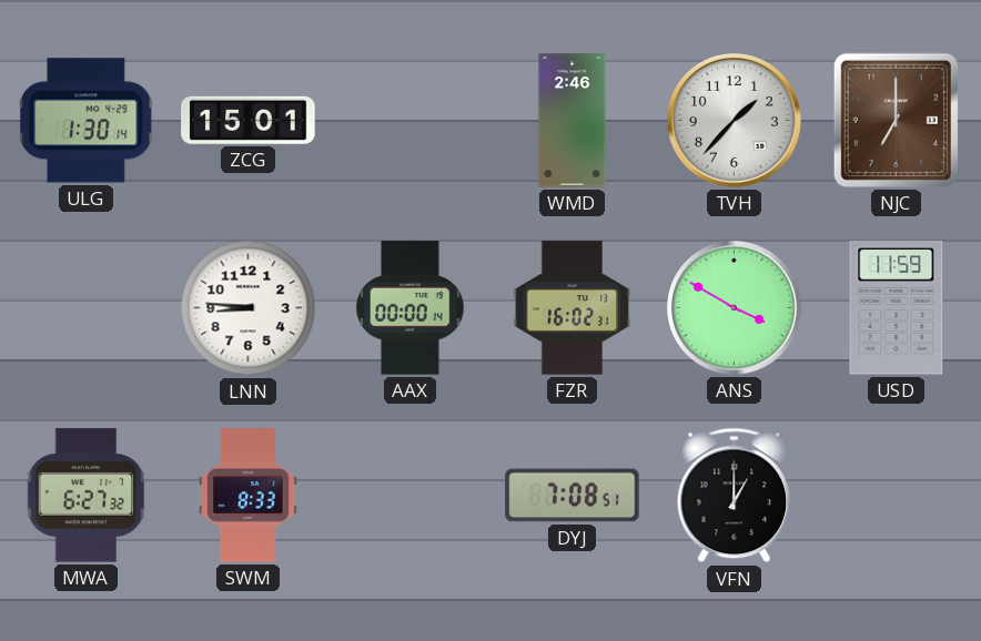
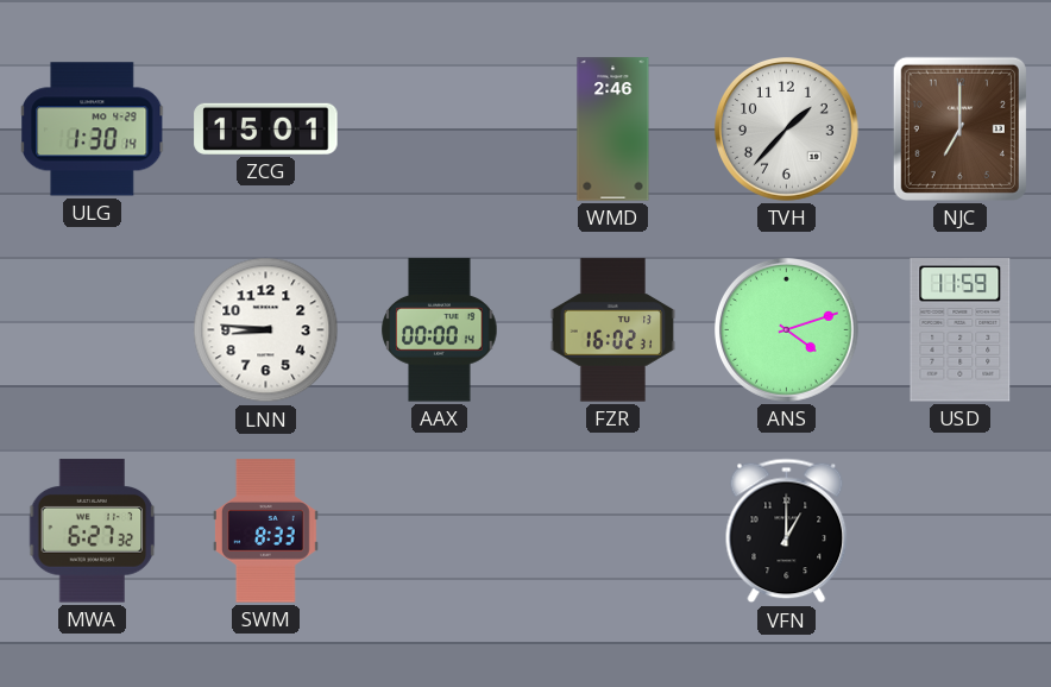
ANS: 3:50 -> 4:12 (787, 330)
DYJ: 7:08 -> none (573, 496)
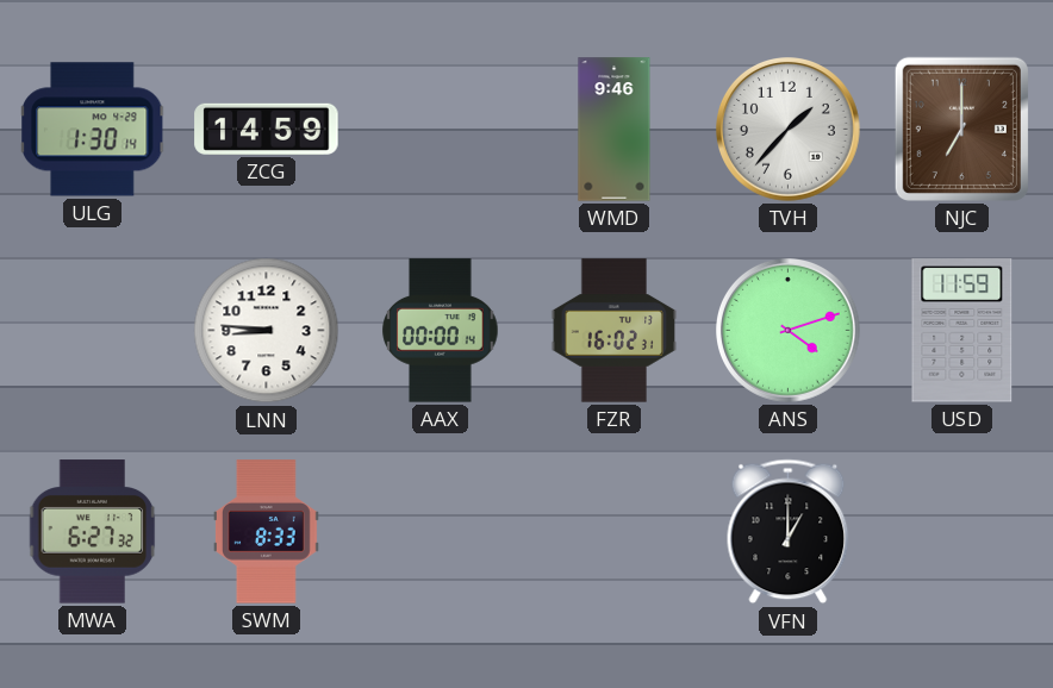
ZCG: 15:01 -> 14:59 (267, 129)
WMD: 2:46 -> 9:46 (615, 130)
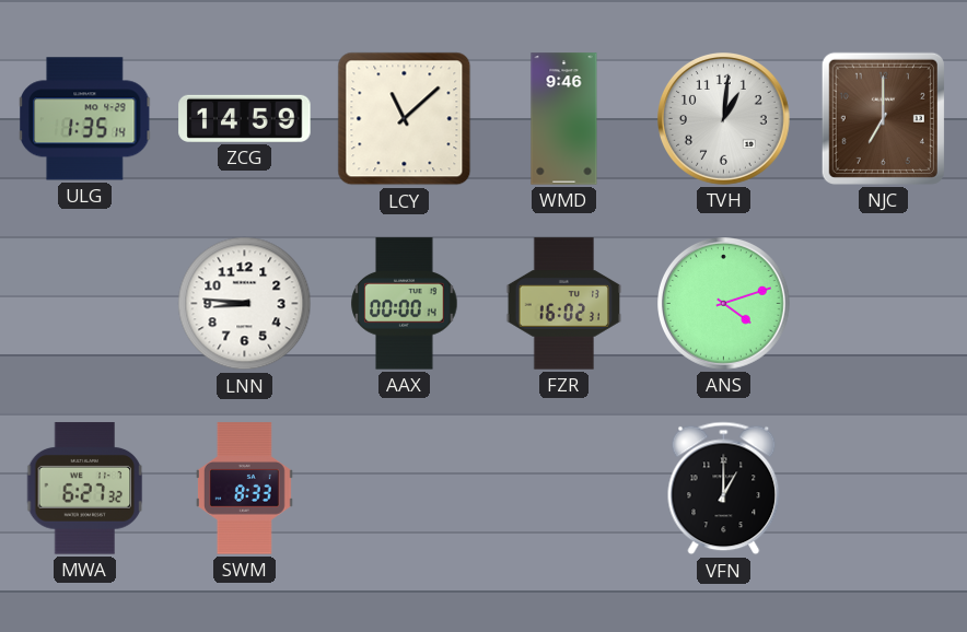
ULG: 1:30 -> 1:35 (85, 119)
LCY: none -> 11:08 (405, 119)
TVH: 1:37 -> 1:01 (724, 119)
USD: 11:59 -> none (962, 331)
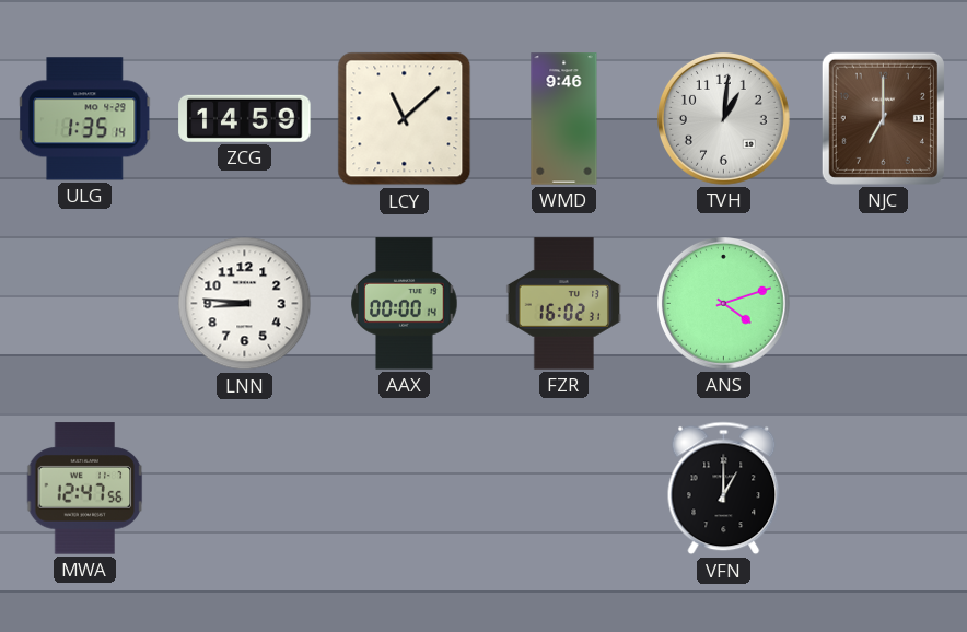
MWA: 6:27 -> 12:47 (85, 489)
SWM: 8:33 -> none (244, 489)
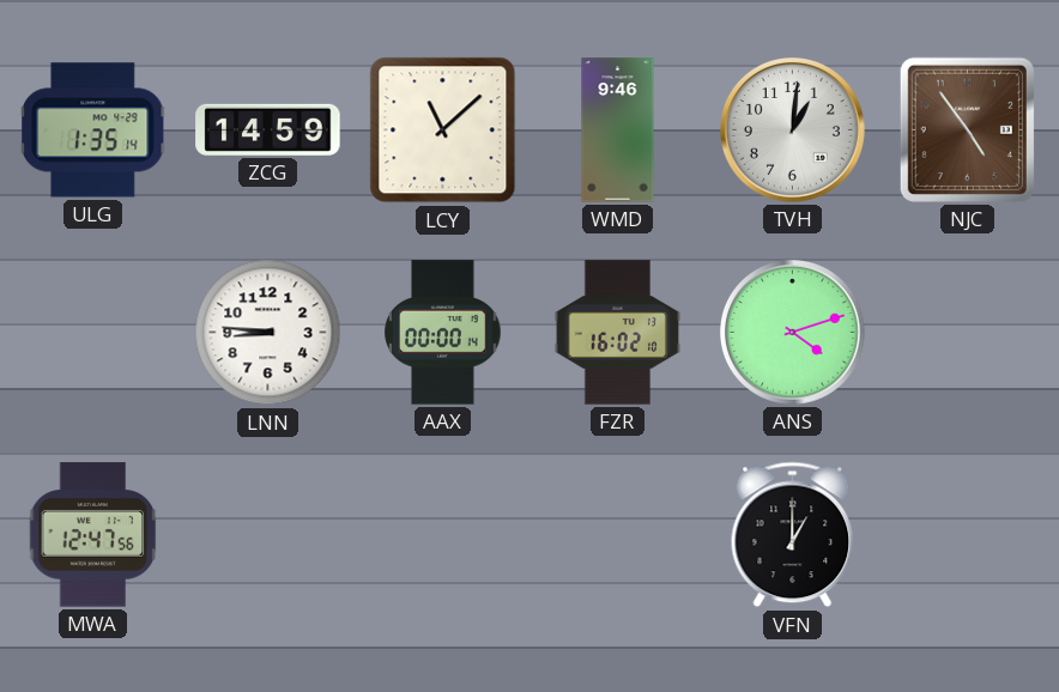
NJC: 7:00 -> 4:54 (967, 129)
FZR: 16:02:31 -> 16:02:10 (618, 333)
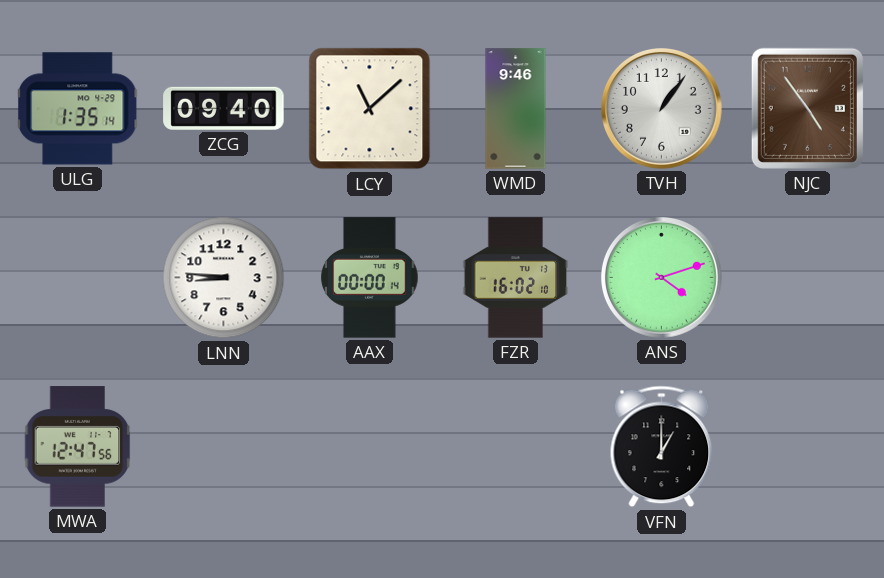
ZCG: 14:59 -> 09:40 (224, 108)
TVH: 1:01 -> 1:06 (662, 109)
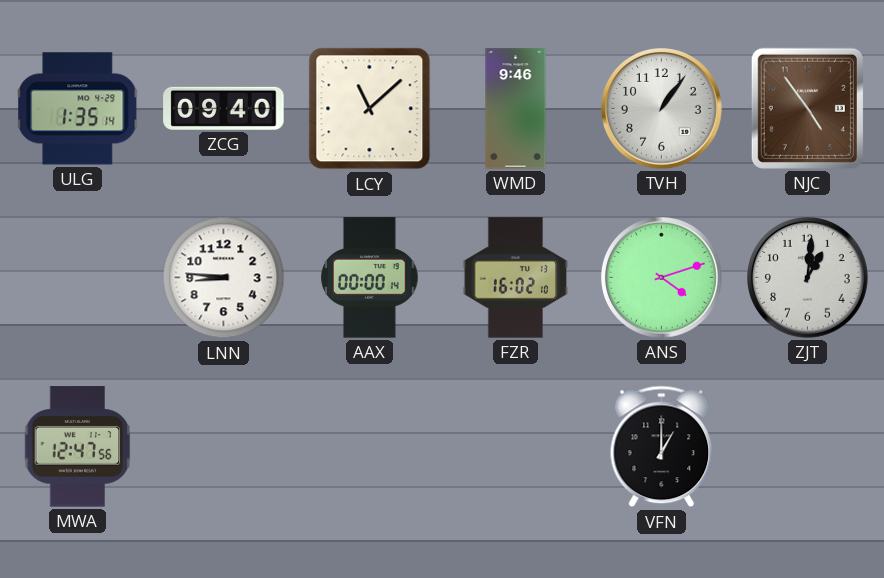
ZJT: none -> 1:01 (808, 278)
